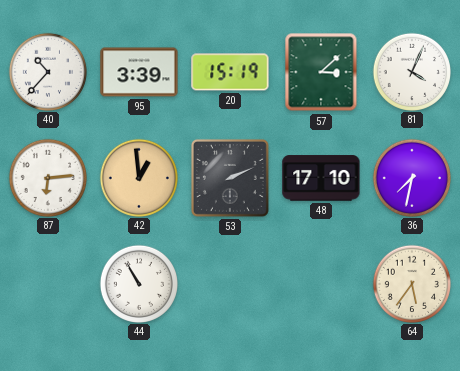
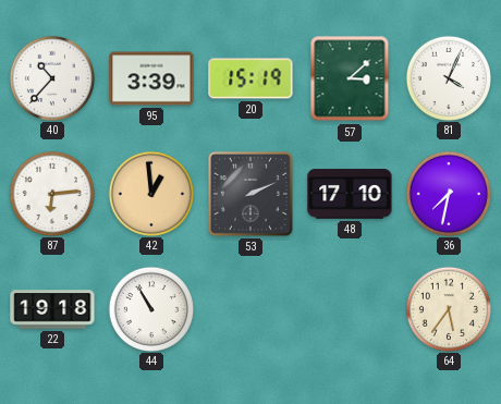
22: none -> 19:18 (52, 309)
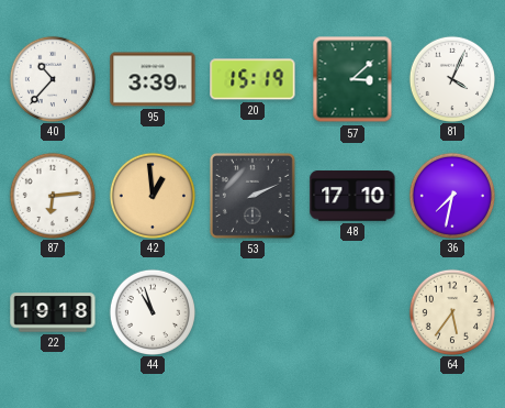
44: 10:55 -> 10:57 (151, 311)
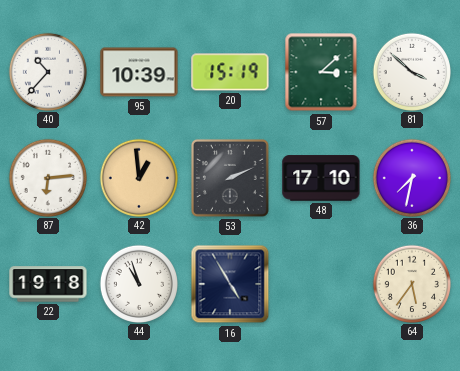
95: 3:39 -> 10:39 (139, 72)
81: 4:04 -> 3:52 (411, 71)
16: none -> 4:55 (230, 284)
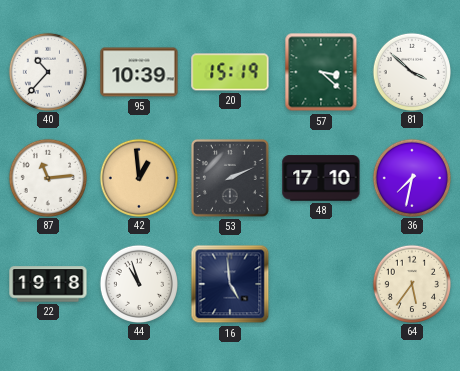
57: 3:08 -> 3:22 (321, 72)
87: 6:14 -> 11:14 (47, 177)
16: 4:55 -> 4:59 (230, 284)
